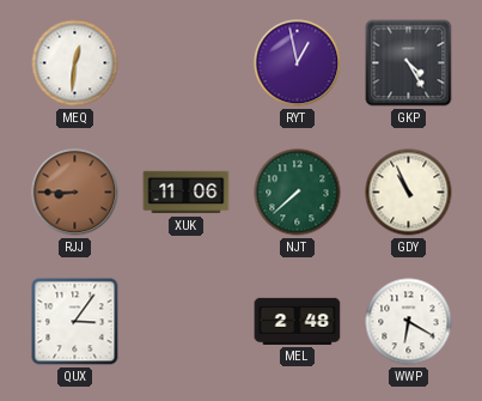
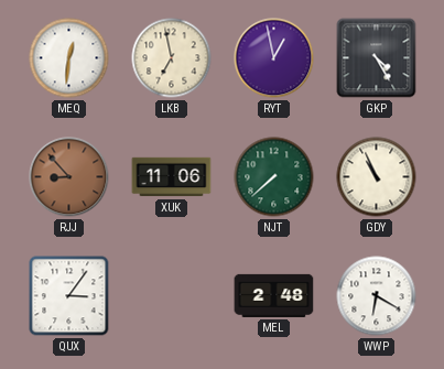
LKB: none -> 6:58 (172, 58)
RJJ: 8:45 -> 8:53 (69, 177)
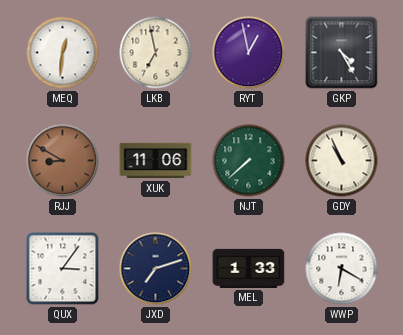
RJJ: 8:53 -> 8:50 (63, 161)
JXD: none -> 7:12 (156, 269)
MEL: 2:48 -> 1:33 (249, 268)
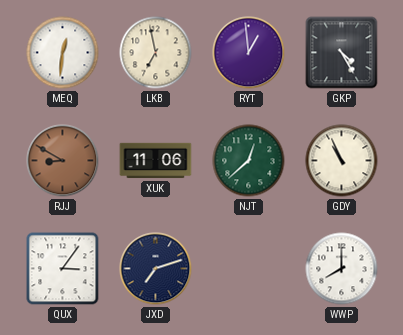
RYT: 12:58 -> 12:59 (249, 53)
NJT: 7:38 -> 12:38 (249, 161)
MEL: 1:33 -> none (249, 268)
WWP: 6:20 -> 8:00 (342, 269)
